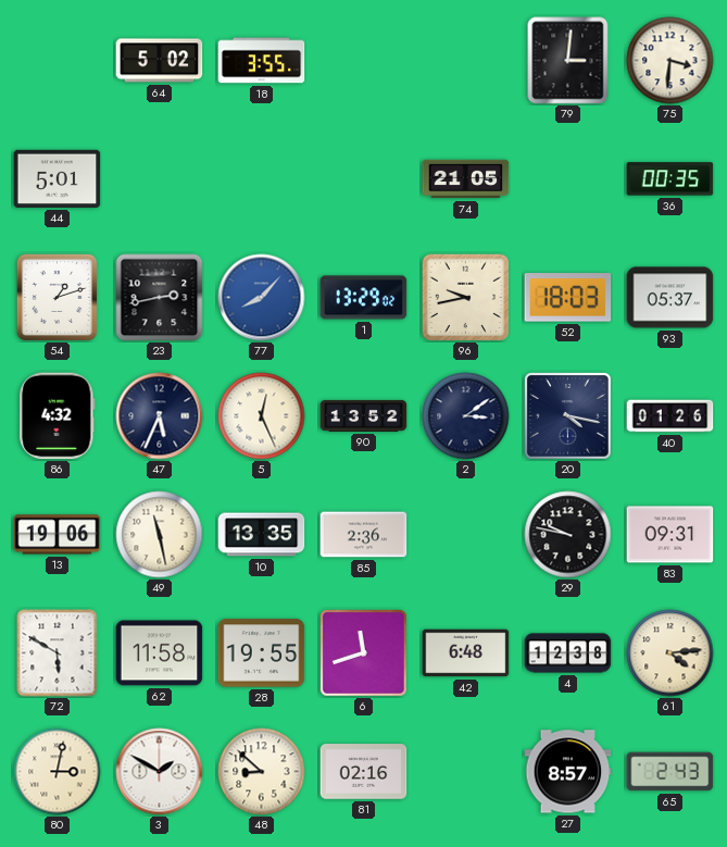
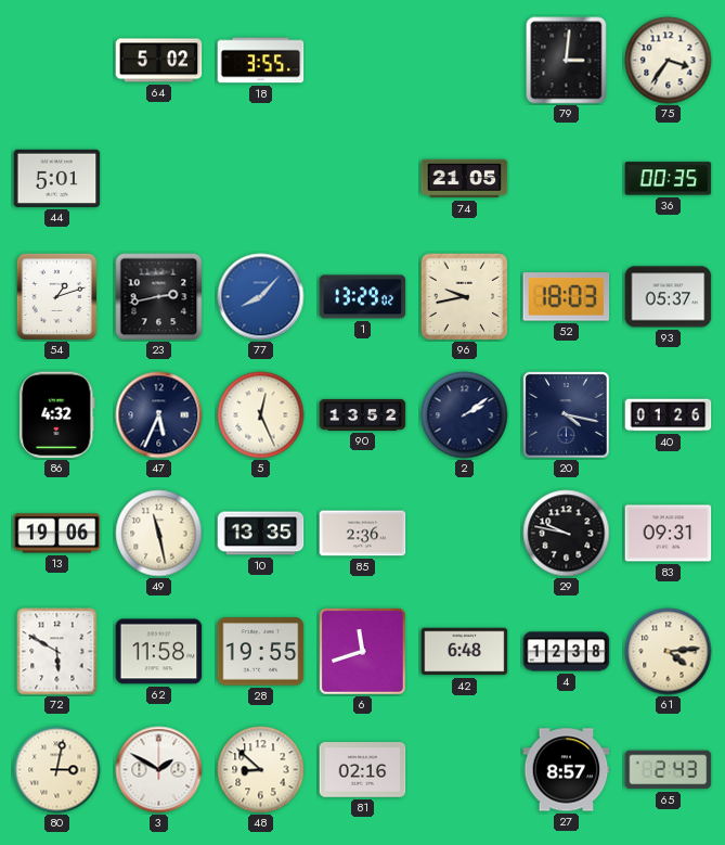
75: 3:31 -> 3:36 (669, 61)
2: 3:09 -> 2:09 (465, 415)
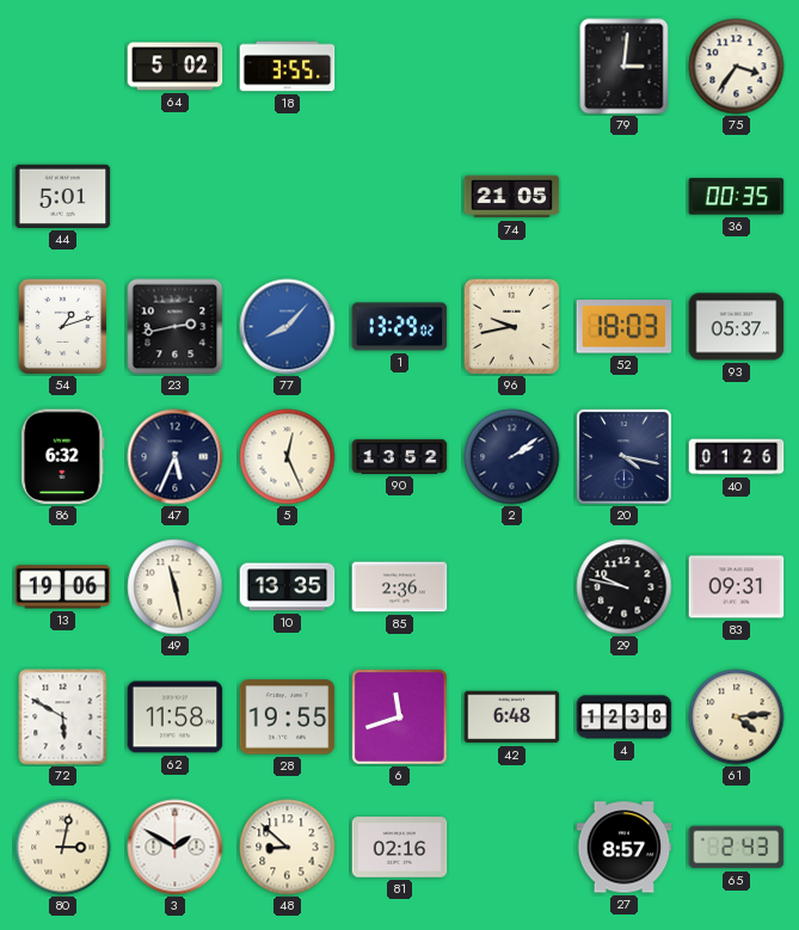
86: 4:32 -> 6:32 (63, 457)
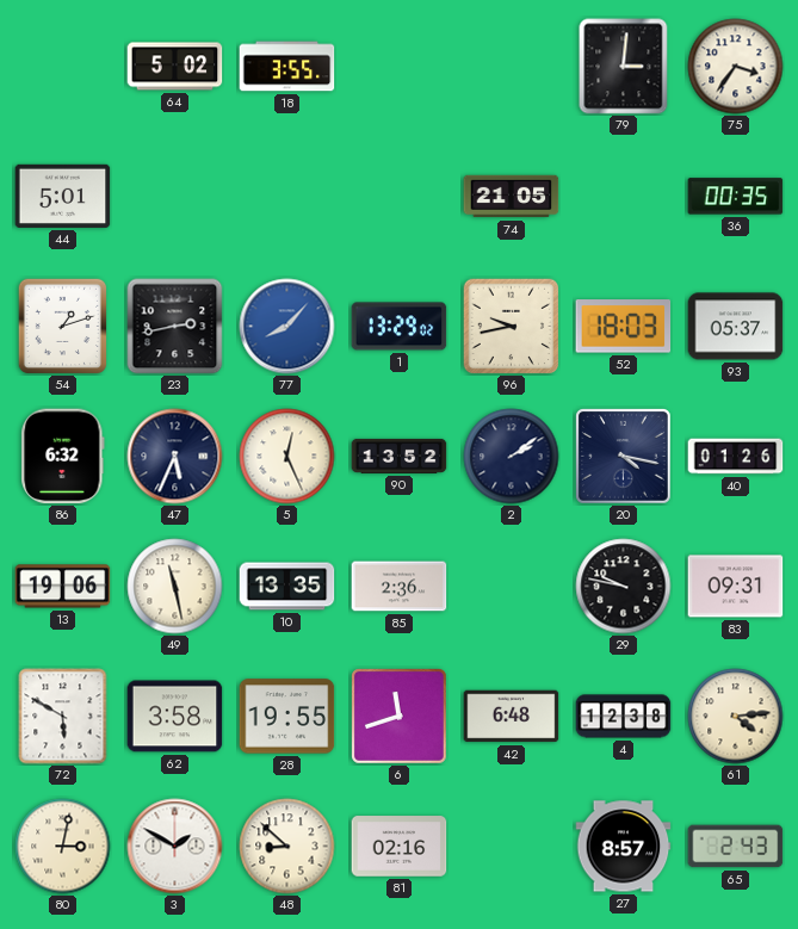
62: 11:58 -> 3:58 (175, 717)
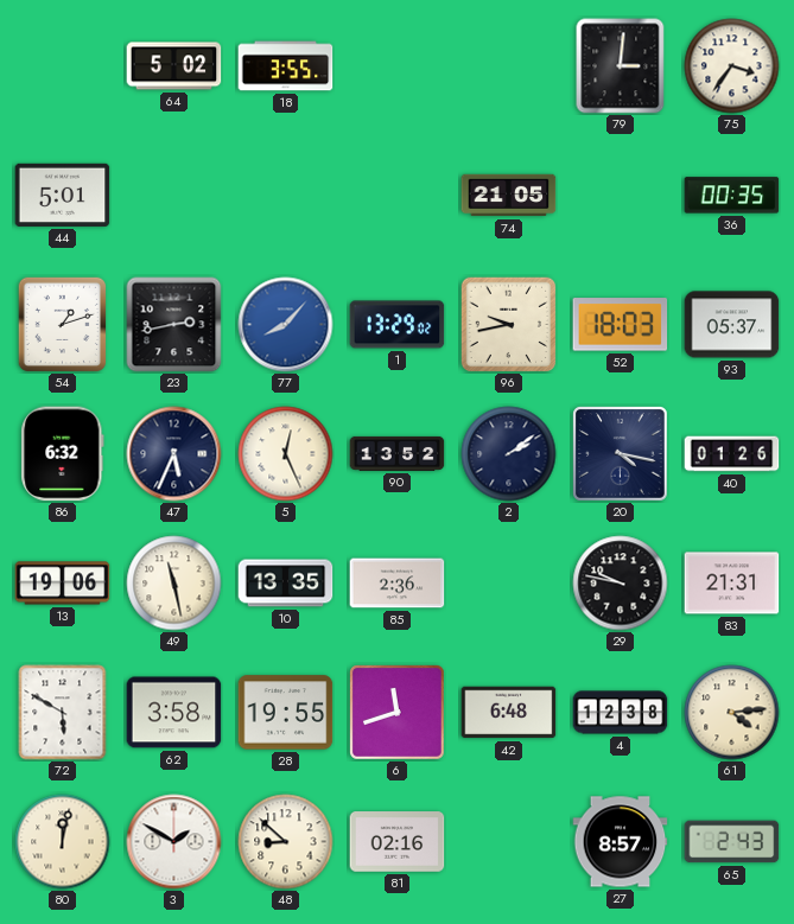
83: 09:31 -> 21:31 (732, 584)
80: 3:02 -> 12:02 (63, 842)
